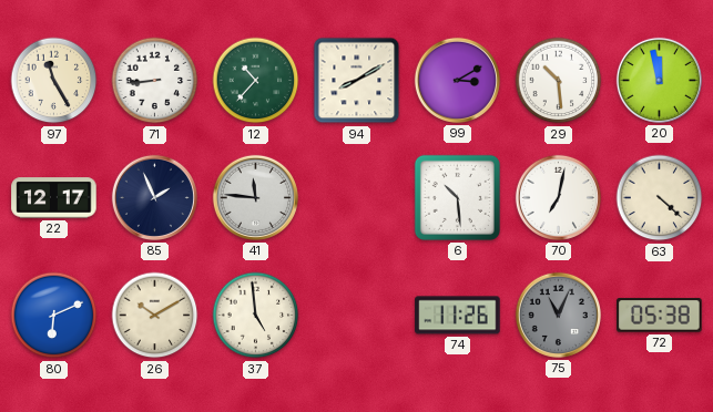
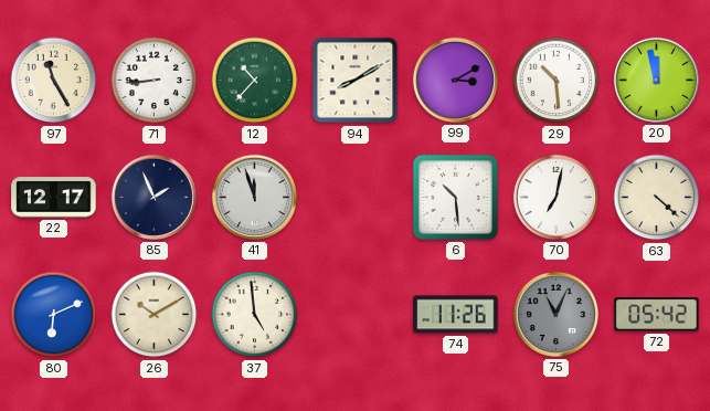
41: 11:46 -> 11:57 (254, 197)
72: 05:38 -> 05:42 (657, 315)
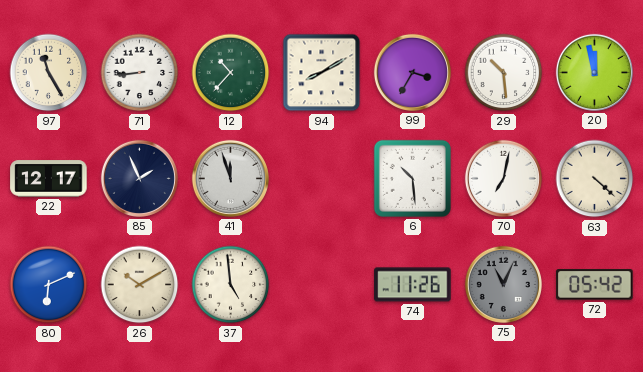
99: 3:10 -> 3:35 (412, 72)
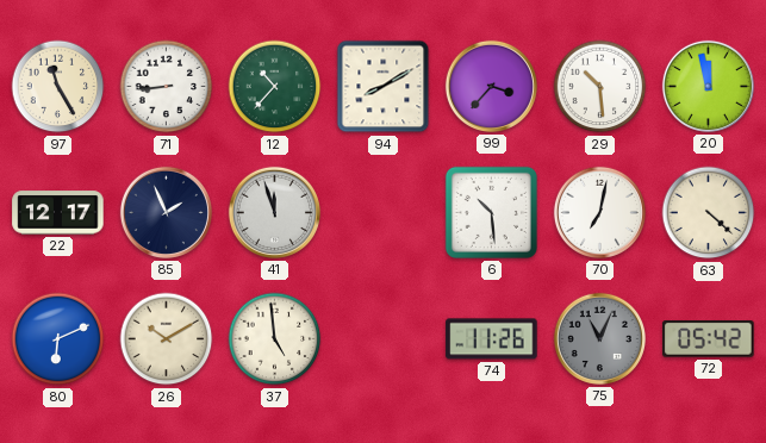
99: 3:35 -> 3:37 (491, 86)
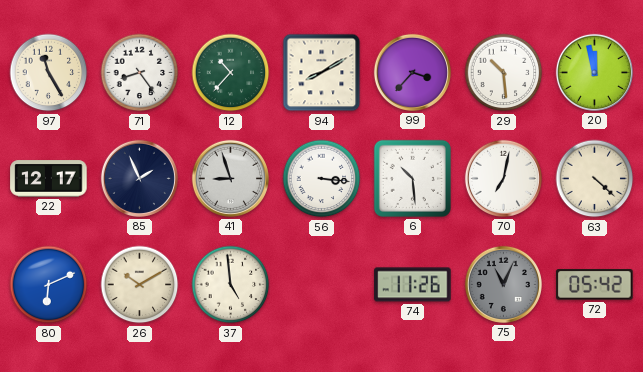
71: 8:44 -> 8:24 (140, 73)
41: 11:57 -> 8:57 (230, 178)
56: none -> 3:16 (322, 179)
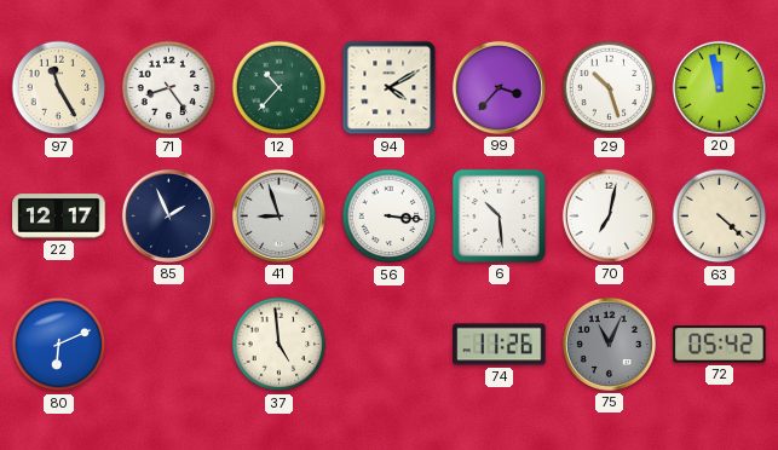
94: 8:10 -> 4:10 (390, 88)
29: 10:29 -> 10:27 (610, 88)
26: 10:10 -> none (140, 285)
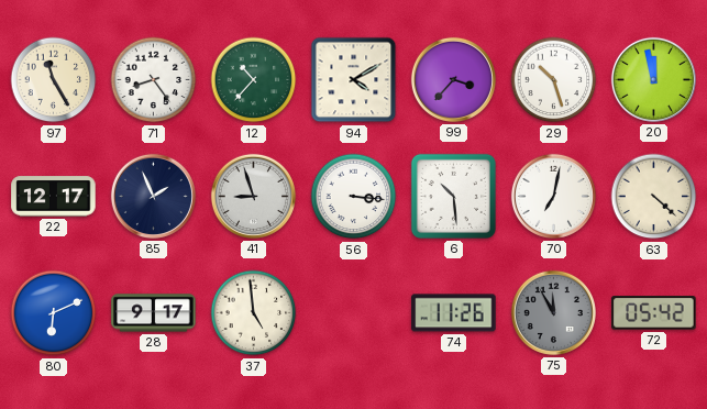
28: none -> 9:17 (154, 313)
75: 11:04 -> 11:55 (553, 312)
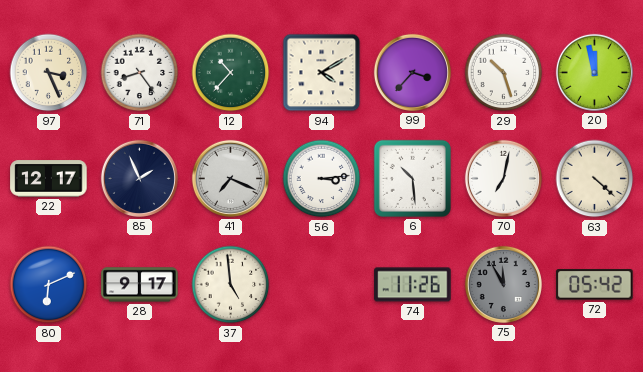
97: 11:25 -> 3:26 (49, 73)
41: 8:57 -> 7:19 (230, 178)
56: 3:16 -> 3:14 (322, 179)
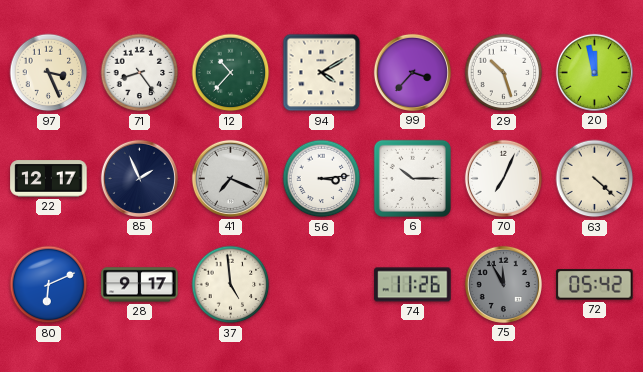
6: 10:29 -> 10:15 (412, 178)
70: 7:02 -> 7:04 (503, 178)
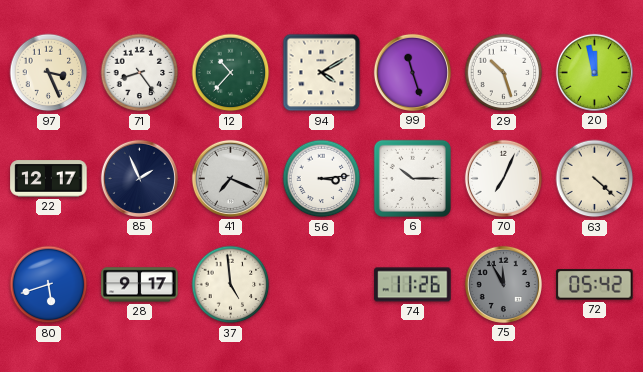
99: 3:37 -> 11:27 (412, 72)
80: 6:11 -> 5:42 (49, 285)
